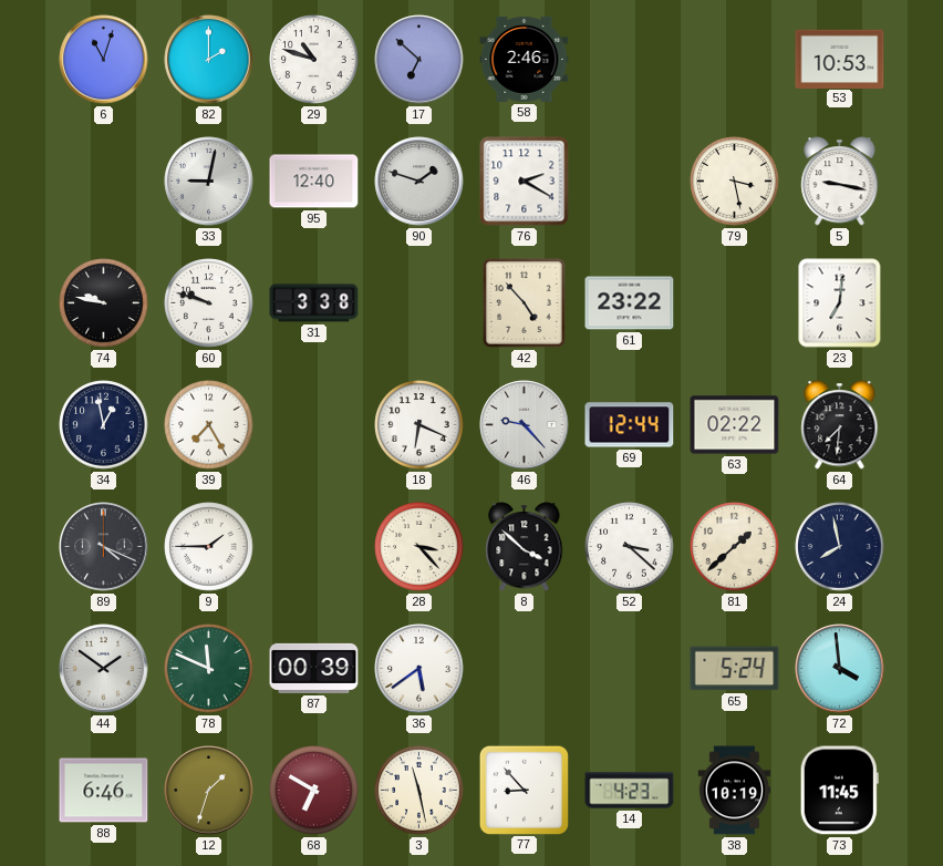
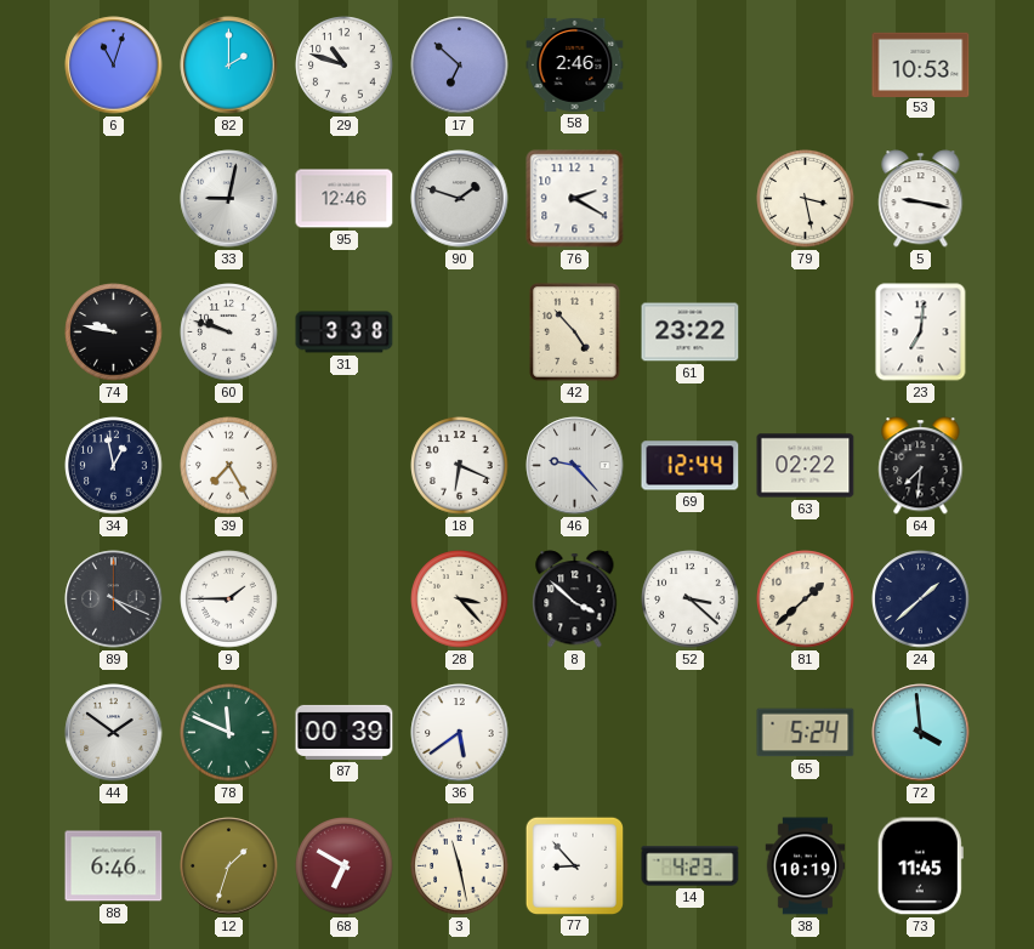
95: 12:40 -> 12:46 (345, 199)
24: 7:58 -> 1:38 (921, 599)
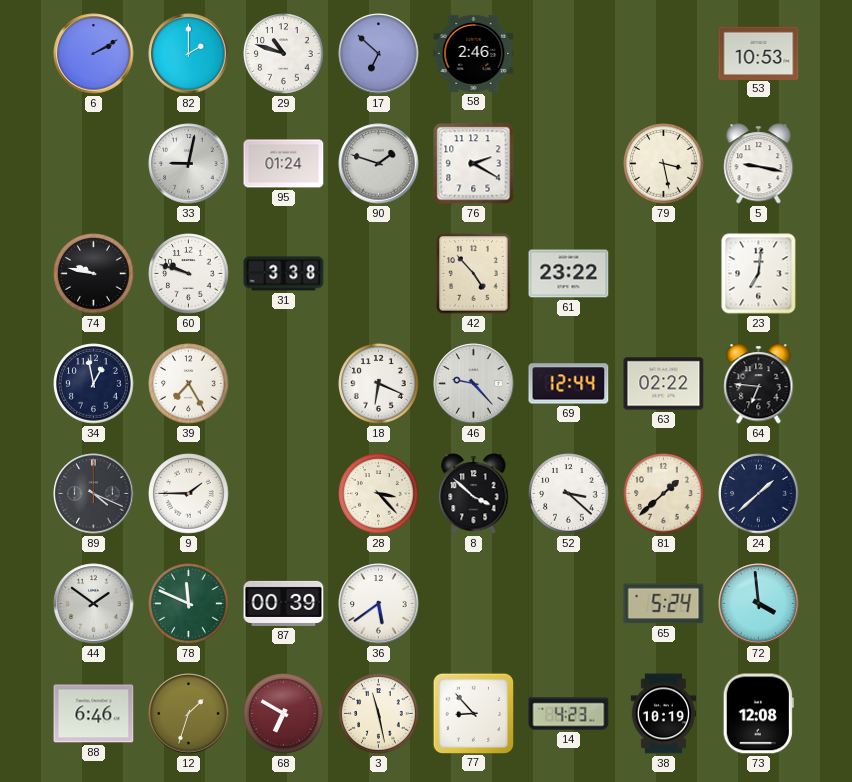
6: 11:03 -> 2:10 (94, 54)
95: 12:46 -> 01:24 (284, 164)
64: 7:31 -> 6:46 (759, 384)
73: 11:45 -> 12:08 (758, 714)
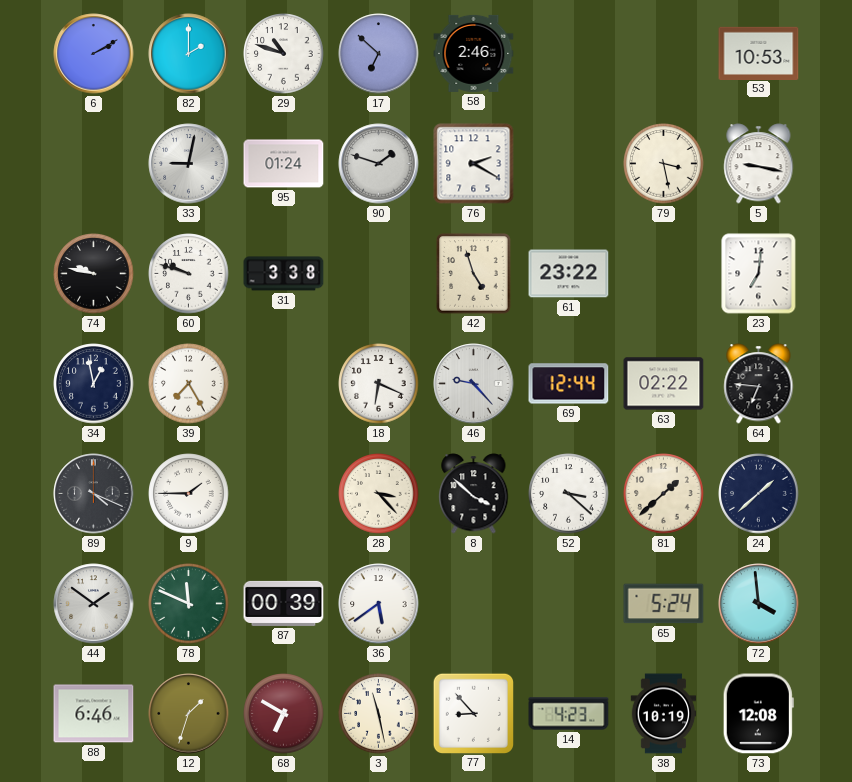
42: 4:53 -> 4:57 (474, 274)
